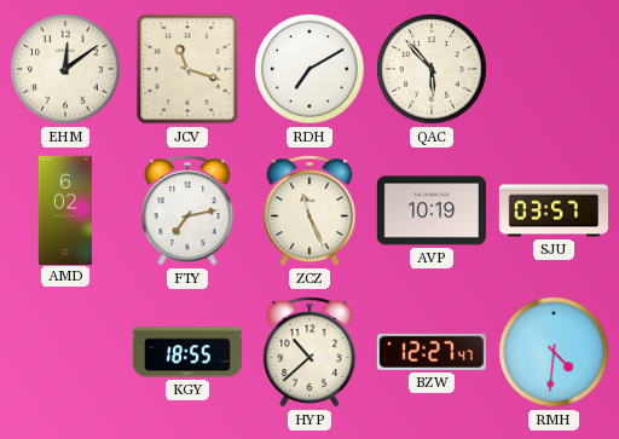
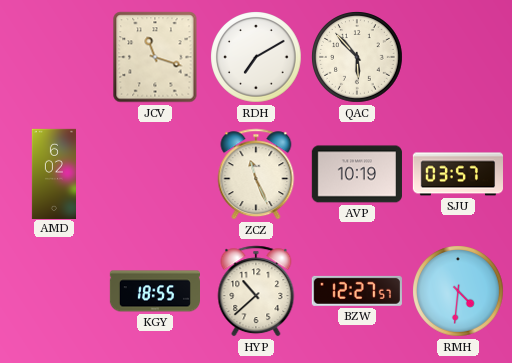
EHM: 12:09 -> none (65, 69)
FTY: 7:13 -> none (187, 210)
BZW: 12:27:47 -> 12:27:57 (357, 291)
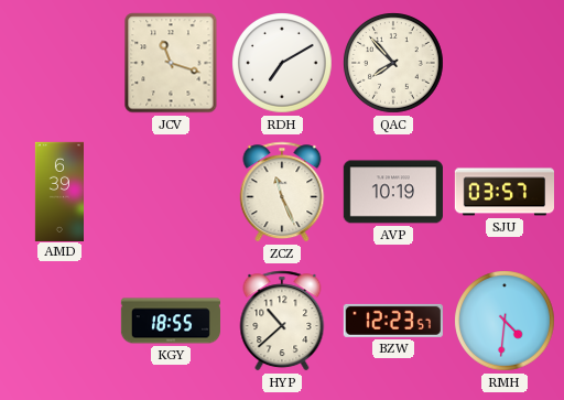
QAC: 5:53 -> 7:53 (393, 63)
AMD: 6:02 -> 6:39 (58, 191)
BZW: 12:27 -> 12:23 (393, 321)
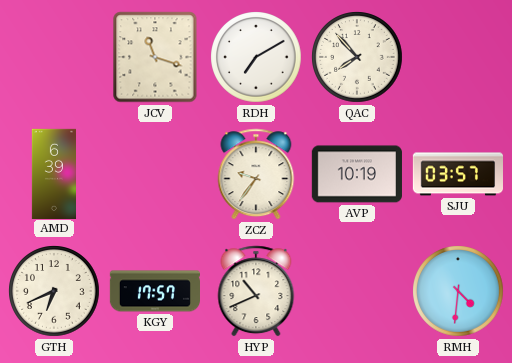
ZCZ: 11:26 -> 9:36 (256, 174)
GTH: none -> 6:41 (54, 291)
KGY: 18:55 -> 17:57 (154, 291)
HYP: 10:38 -> 10:41 (256, 291)
BZW: 12:23 -> none (393, 321)
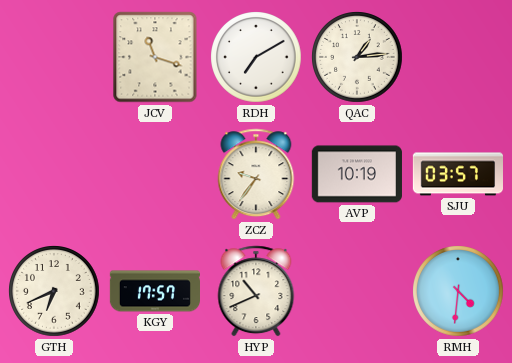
QAC: 7:53 -> 1:14 (357, 57)
AMD: 6:39 -> none (53, 173)
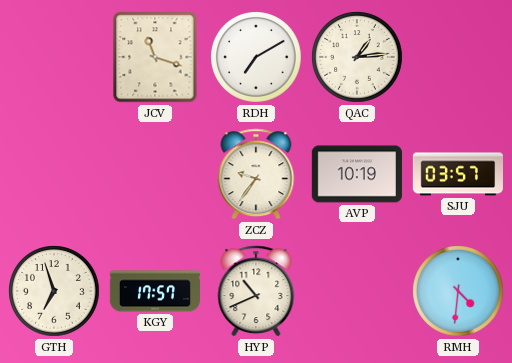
GTH: 6:41 -> 6:57 (54, 291)
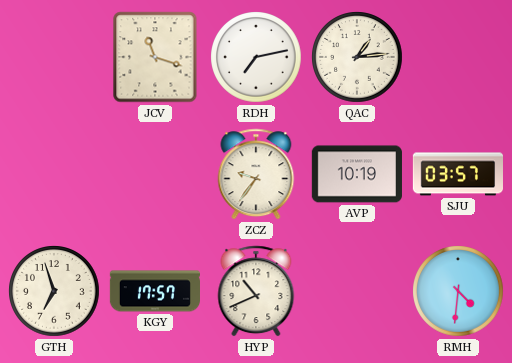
RDH: 7:10 -> 7:13 (256, 57)
